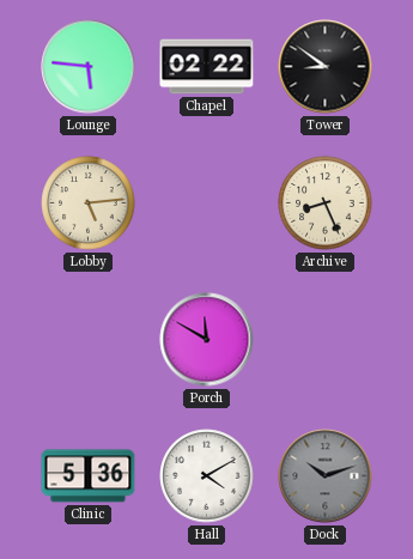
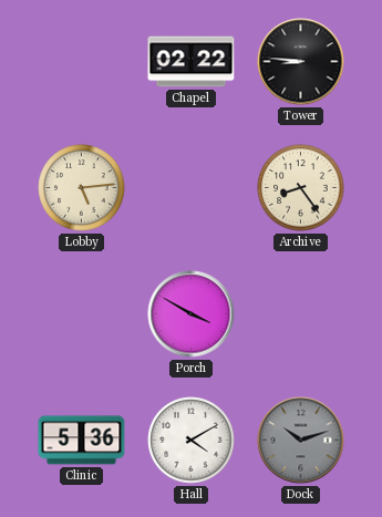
Lounge: 5:46 -> none (89, 67)
Tower: 8:51 -> 8:46 (301, 62)
Archive: 8:26 -> 8:24 (301, 188)
Porch: 11:50 -> 3:50 (192, 314)
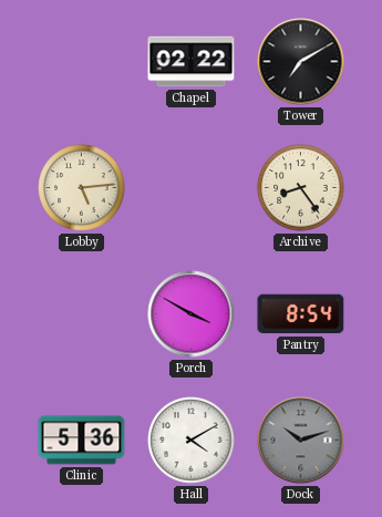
Tower: 8:46 -> 7:10 (301, 62)
Pantry: none -> 8:54 (301, 314)
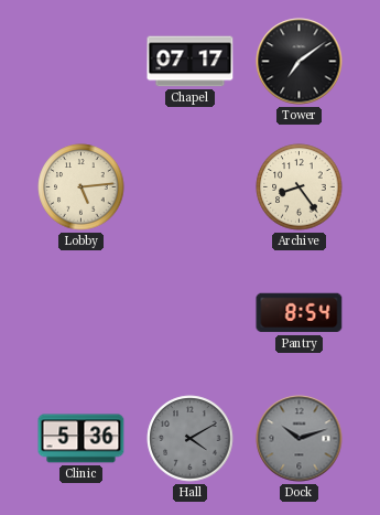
Chapel: 02:22 -> 07:17 (191, 62)
Tower: 7:10 -> 7:09 (300, 62)
Porch: 3:50 -> none (192, 314)
Hall dial: white -> grey (191, 439)
